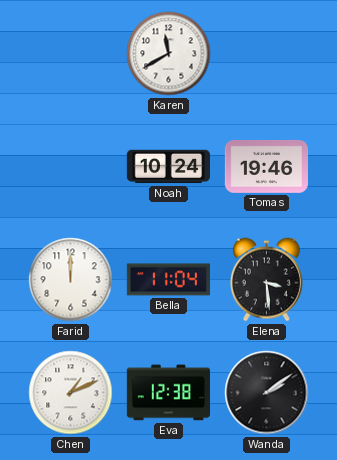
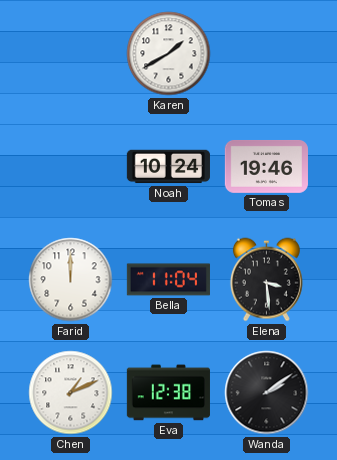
Karen: 11:40 -> 1:40 (169, 54)
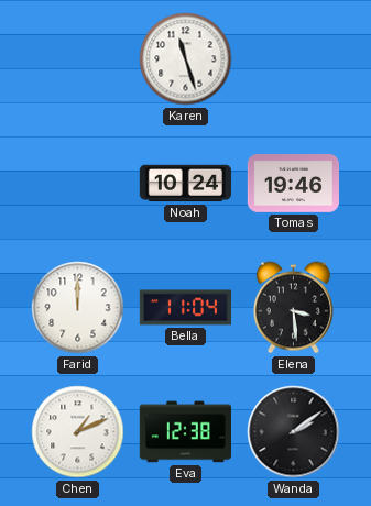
Karen: 1:40 -> 11:27 (186, 59)
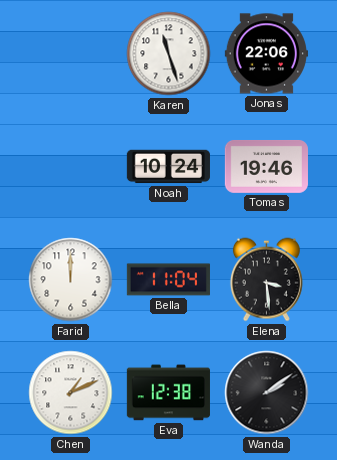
Jonas: none -> 22:06 (266, 54)
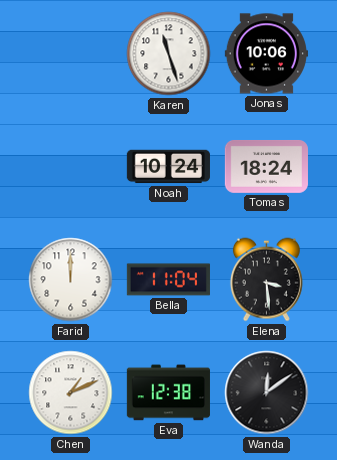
Jonas: 22:06 -> 10:06 (266, 54)
Tomas: 19:46 -> 18:24 (266, 166)
Wanda: 2:09 -> 12:09 (267, 393)
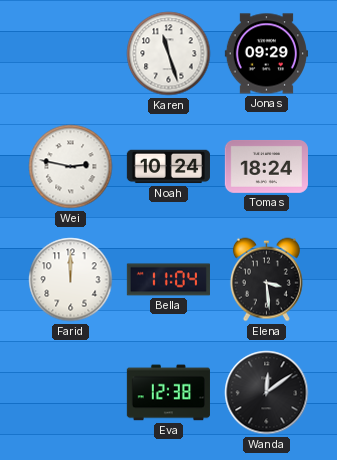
Jonas: 10:06 -> 09:29 (266, 54)
Wei: none -> 2:47 (71, 167)
Chen: 1:11 -> none (71, 393)
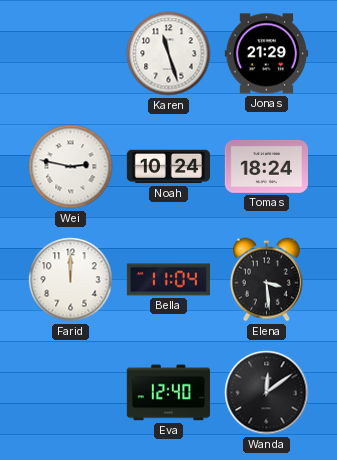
Jonas: 09:29 -> 21:29 (266, 54)
Eva: 12:38 -> 12:40 (168, 393)
